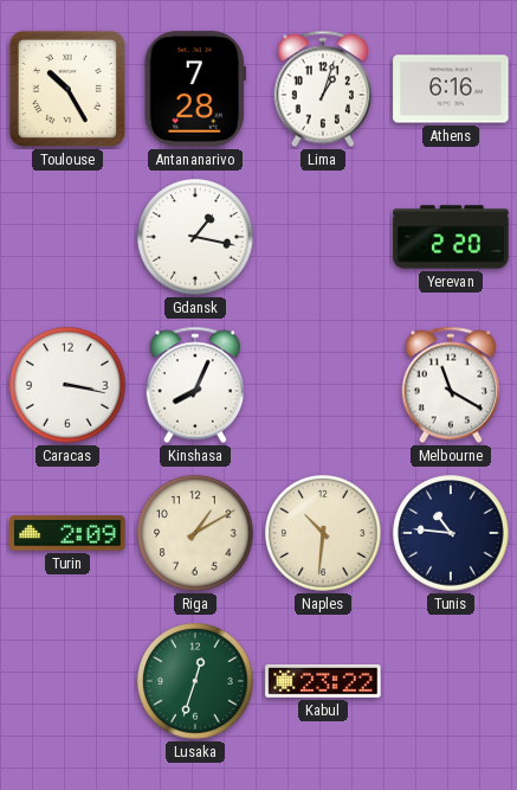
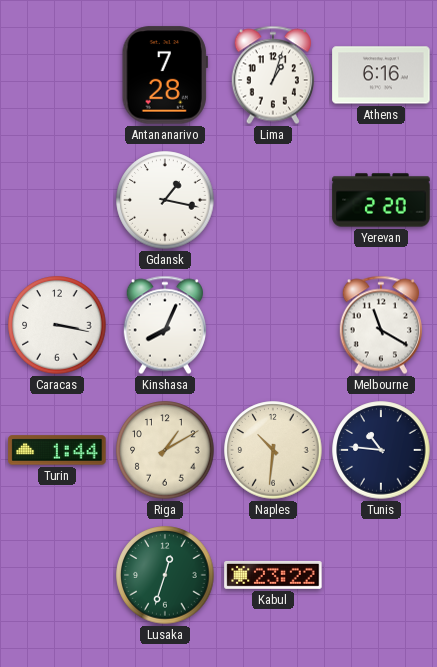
Toulouse: 10:25 -> none (67, 89)
Turin: 2:09 -> 1:44 (57, 450)
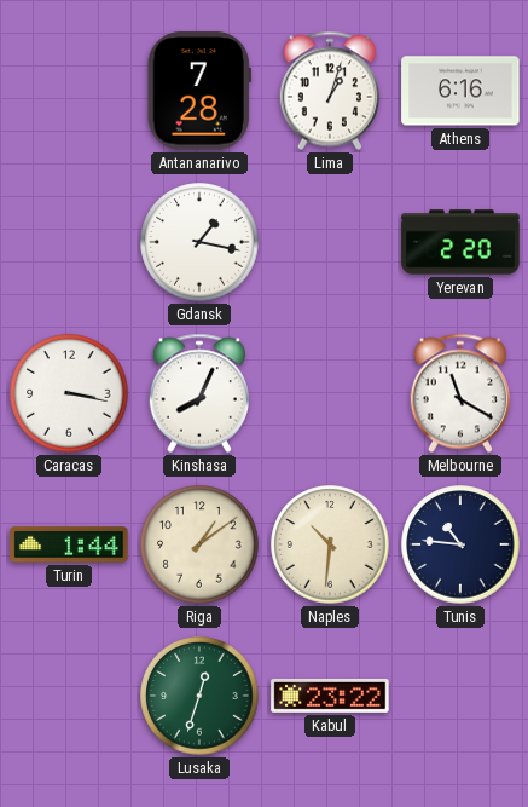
Riga: 1:10 -> 1:09 (199, 544)
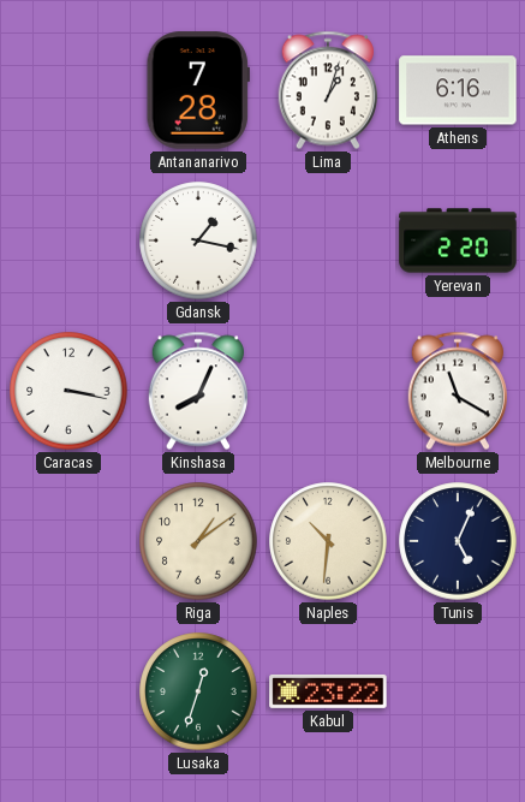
Turin: 1:44 -> none (69, 544)
Tunis: 10:46 -> 5:04 (458, 541)
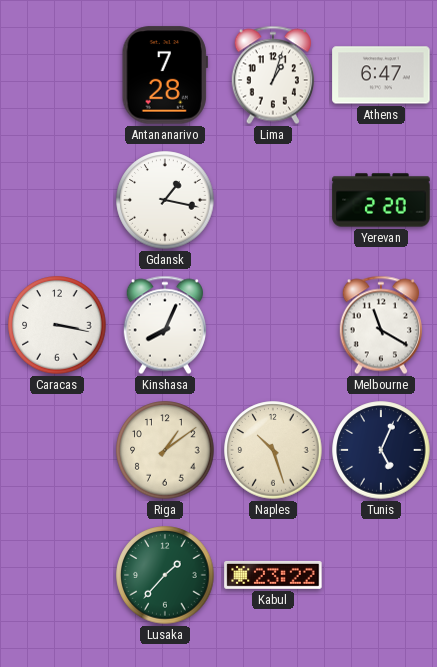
Athens: 6:16 -> 6:47 (381, 75)
Naples: 10:31 -> 10:27 (273, 450)
Lusaka: 12:33 -> 1:37 (165, 575)
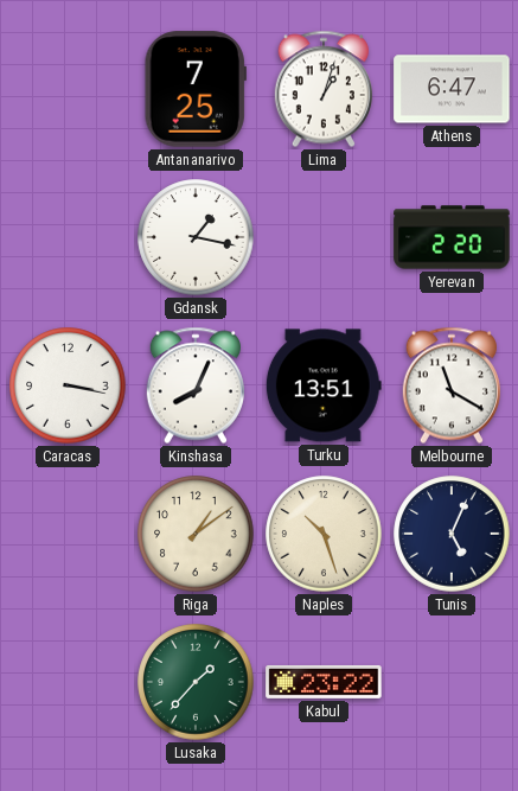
Antananarivo: 7:28 -> 7:25 (196, 89)
Turku: none -> 13:51 (324, 385)
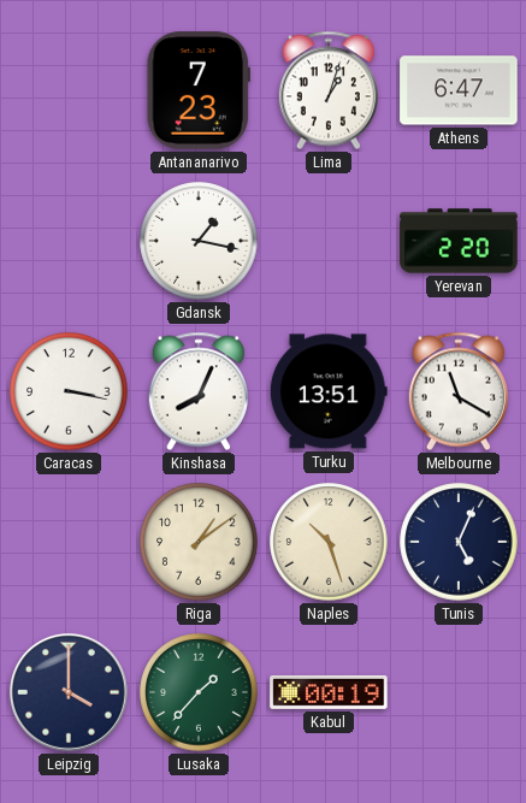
Antananarivo: 7:25 -> 7:23 (199, 90)
Leipzig: none -> 4:00 (69, 692)
Kabul: 23:22 -> 00:19 (329, 692)
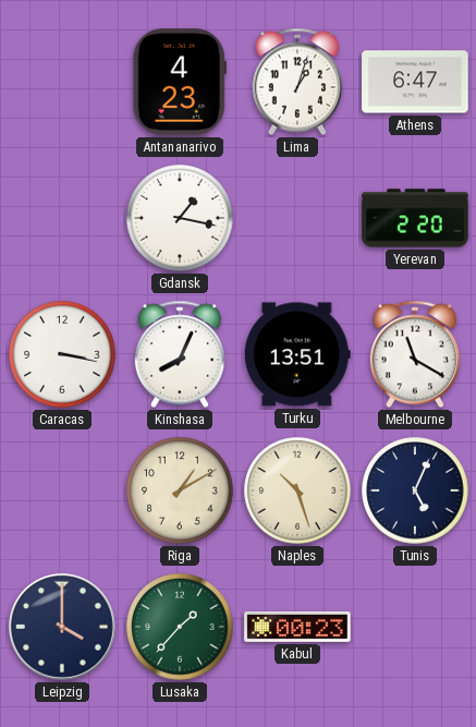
Antananarivo: 7:23 -> 4:23 (180, 82)
Riga: 1:09 -> 1:10 (180, 490)
Kabul: 00:19 -> 00:23 (297, 627)
